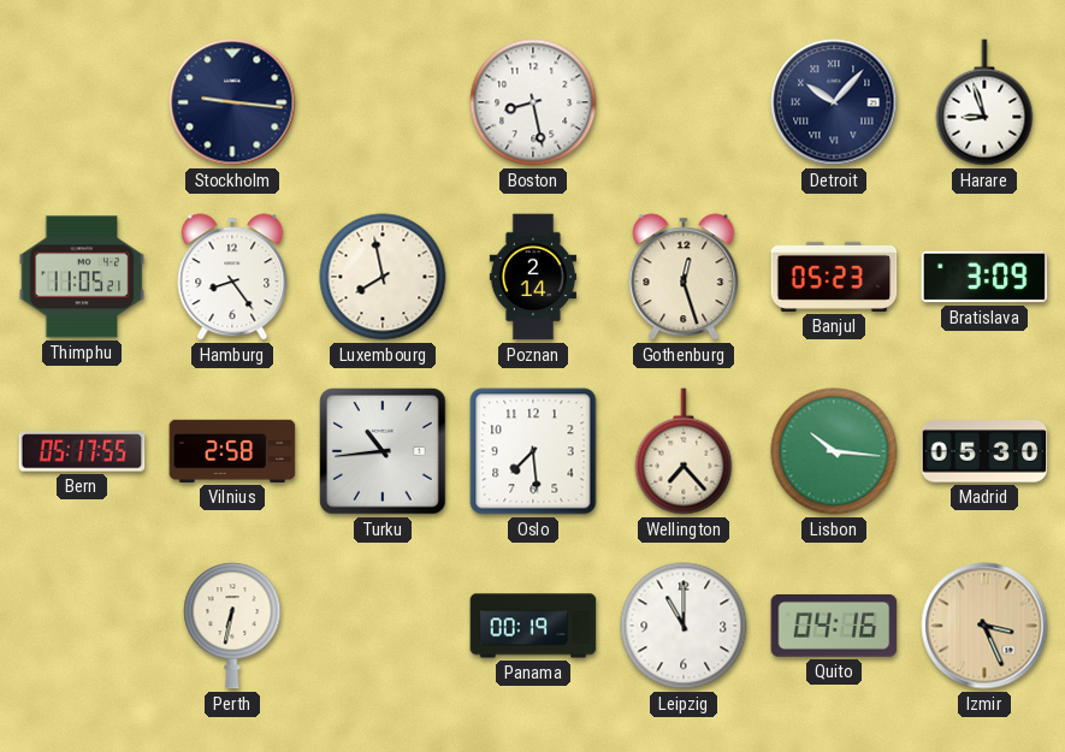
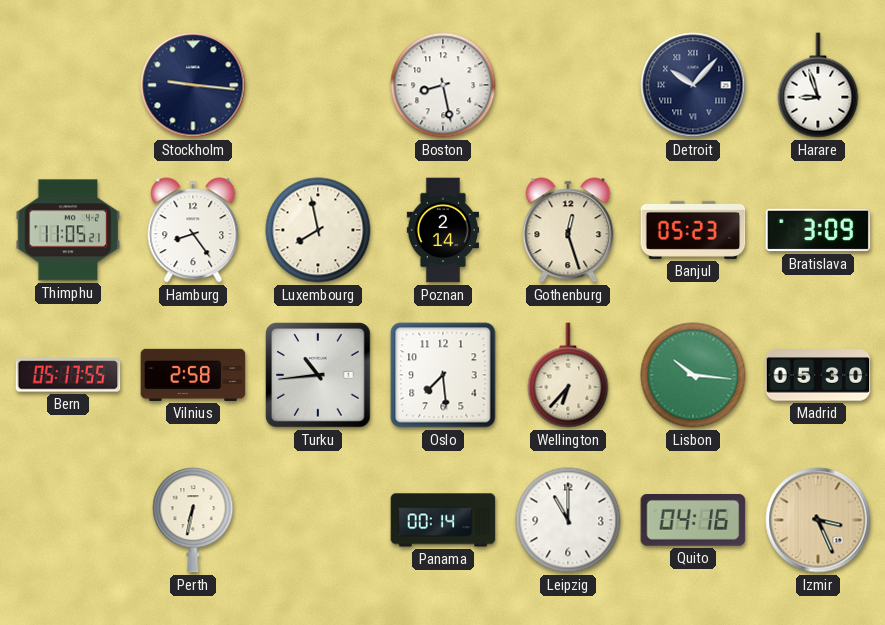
Wellington: 7:23 -> 6:37 (568, 375)
Panama: 00:19 -> 00:14 (443, 520)
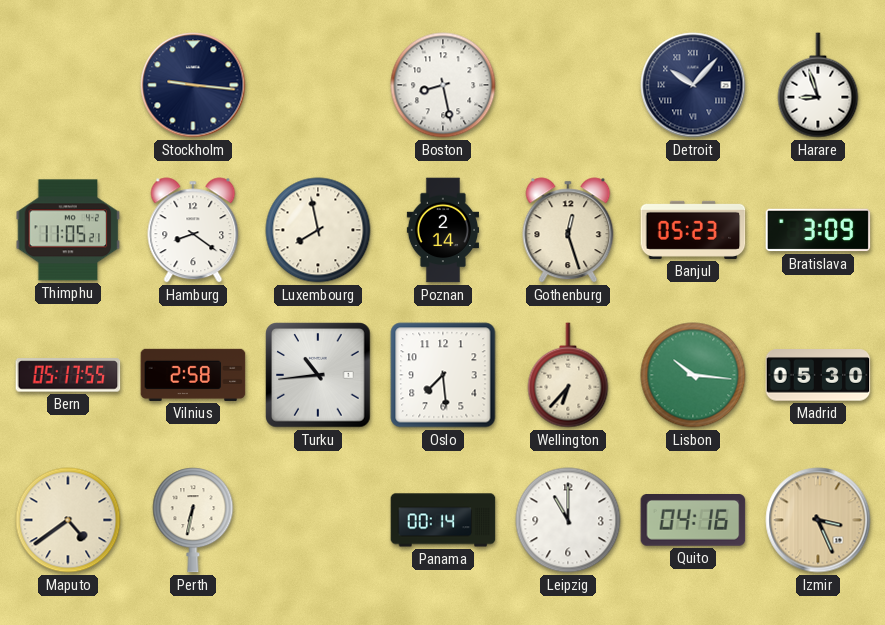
Hamburg: 8:24 -> 8:21 (193, 230)
Maputo: none -> 4:39 (68, 520)
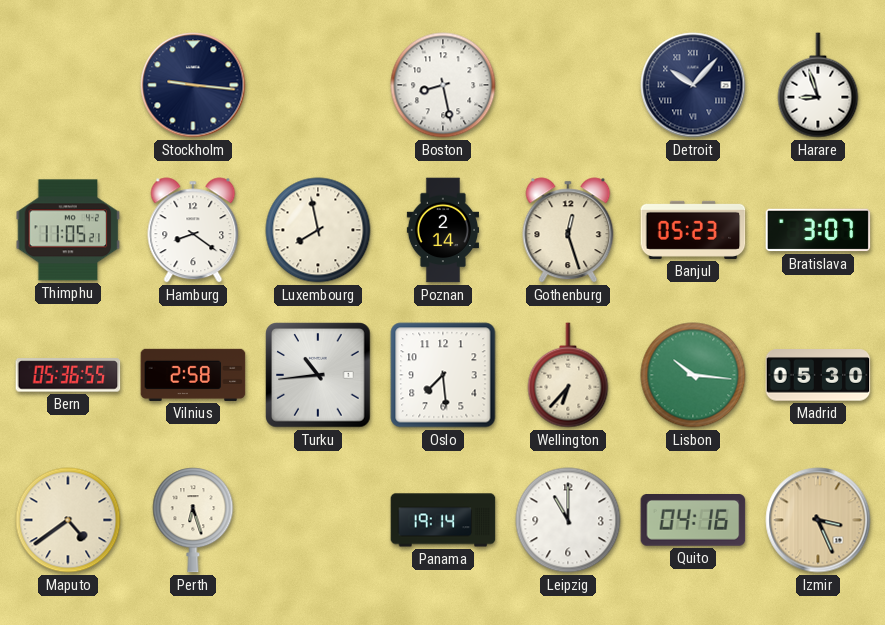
Bratislava: 3:09 -> 3:07 (818, 230)
Bern: 05:17 -> 05:36 (68, 375)
Perth: 6:32 -> 6:27 (193, 520)
Panama: 00:14 -> 19:14 (443, 520)
